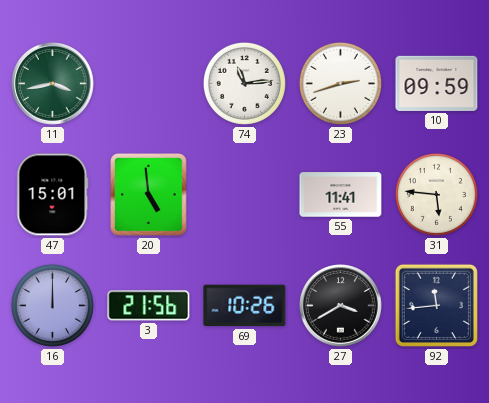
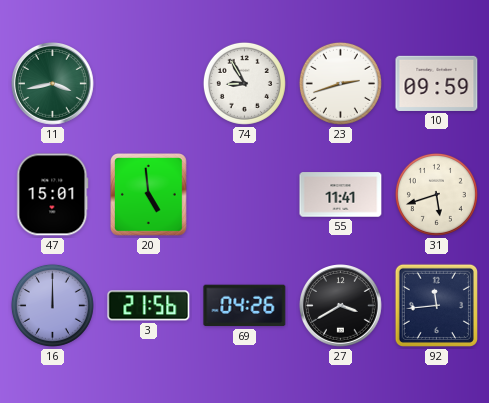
74: 11:14 -> 8:55 (244, 83)
31: 5:46 -> 5:42 (436, 194)
69: 10:26 -> 04:26 (245, 306)
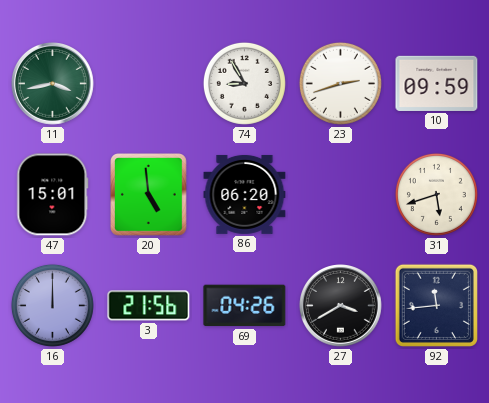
86: none -> 06:20 (245, 194)
55: 11:41 -> none (341, 195)
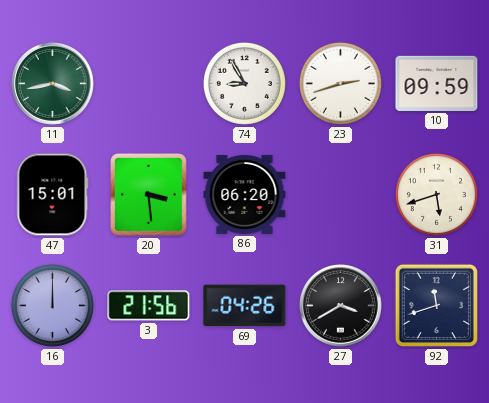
20: 4:59 -> 3:29 (149, 195)
92: 11:44 -> 11:42 (436, 305)
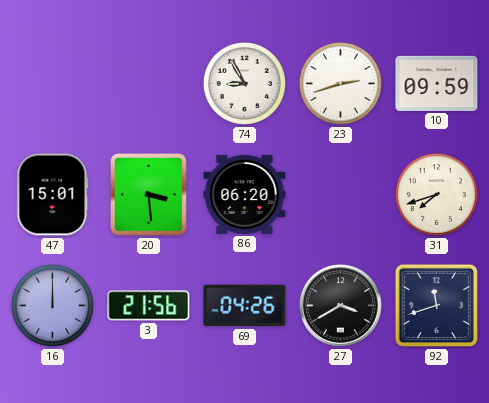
11: 3:43 -> none (53, 84)
31: 5:42 -> 7:42 (436, 194)
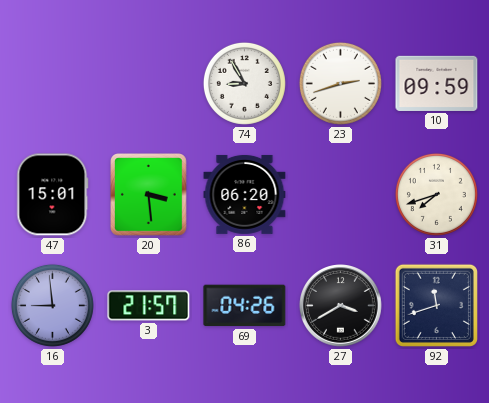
16: 12:00 -> 8:59 (52, 305)
3: 21:56 -> 21:57 (149, 306)
